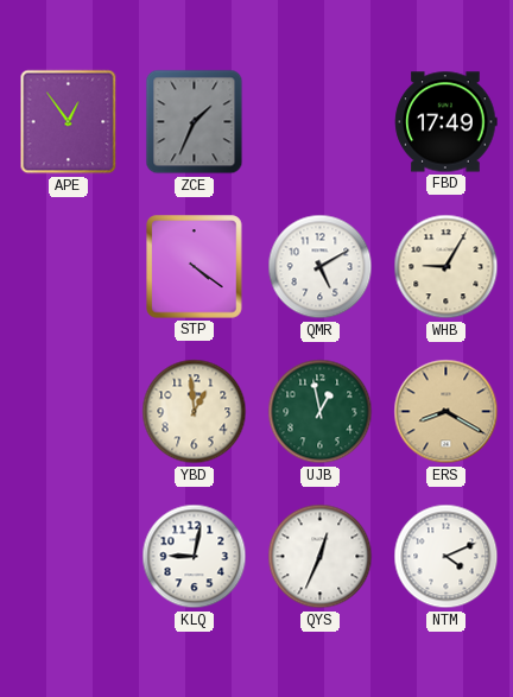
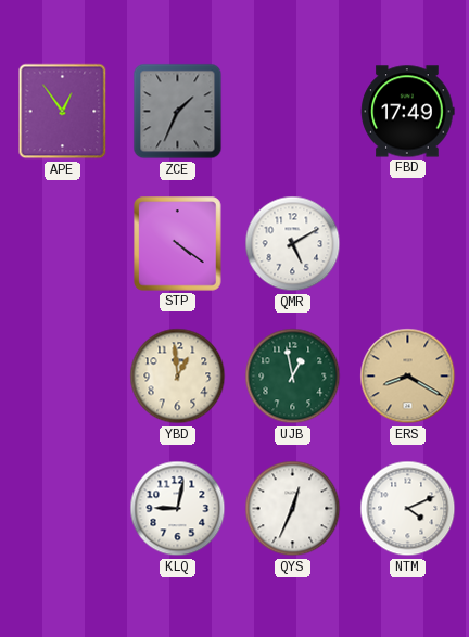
WHB: 9:05 -> none (446, 267)
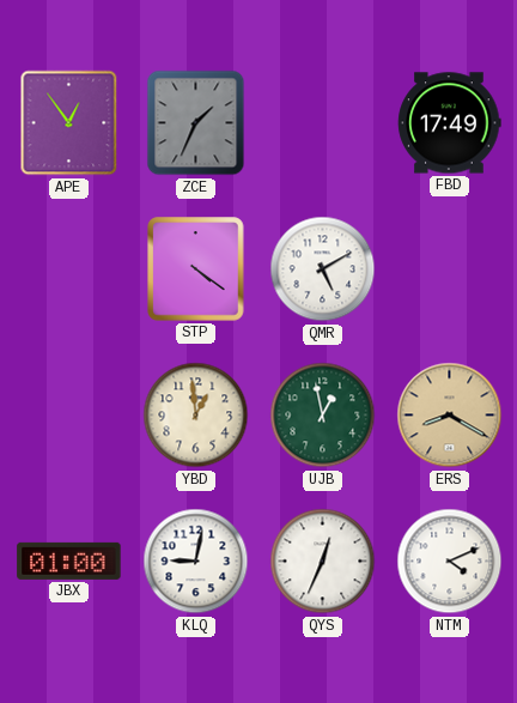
JBX: none -> 01:00 (69, 560)
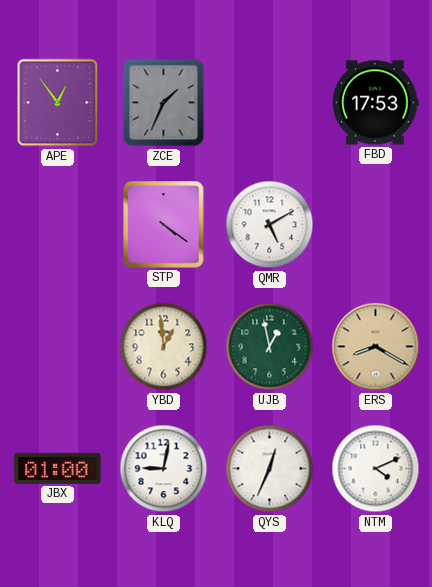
FBD: 17:49 -> 17:53 (376, 103)
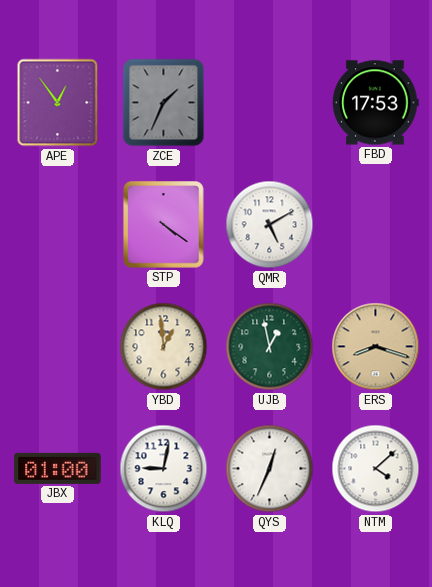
ERS: 8:20 -> 8:18 (376, 347)
NTM: 4:11 -> 4:08 (376, 469)
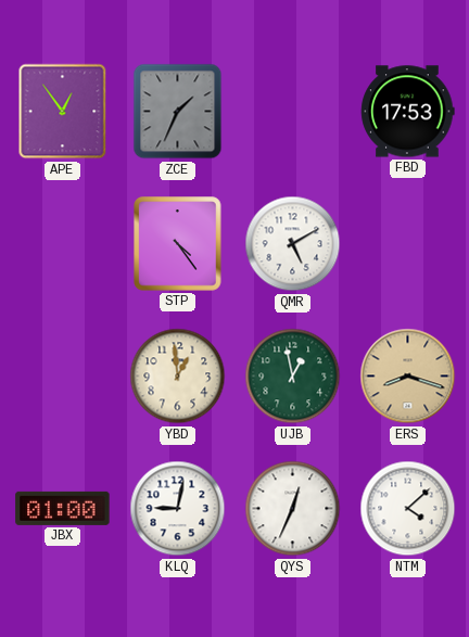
STP: 4:21 -> 4:24 (178, 244)
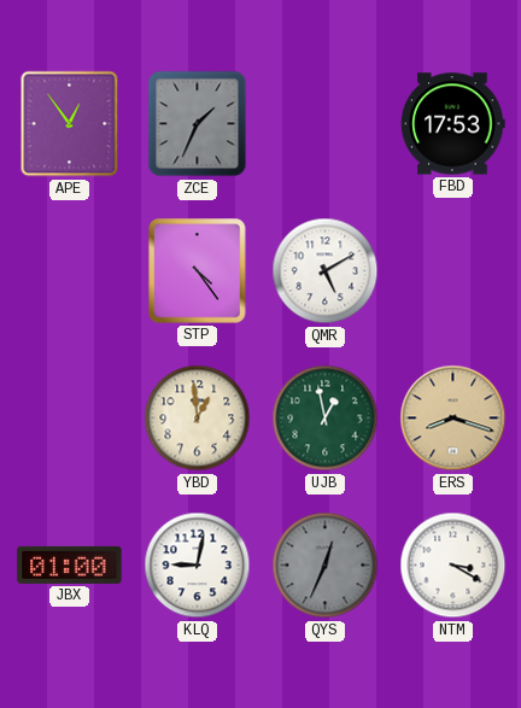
QYS dial: white -> grey (326, 566)
NTM: 4:08 -> 3:20 (453, 566)
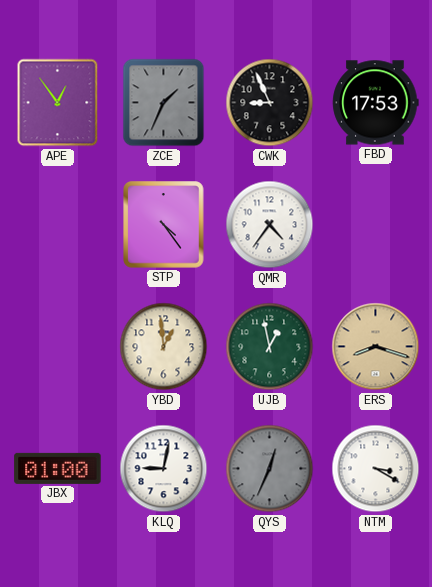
CWK: none -> 8:56 (270, 103)
QMR: 5:10 -> 4:36 (270, 225)
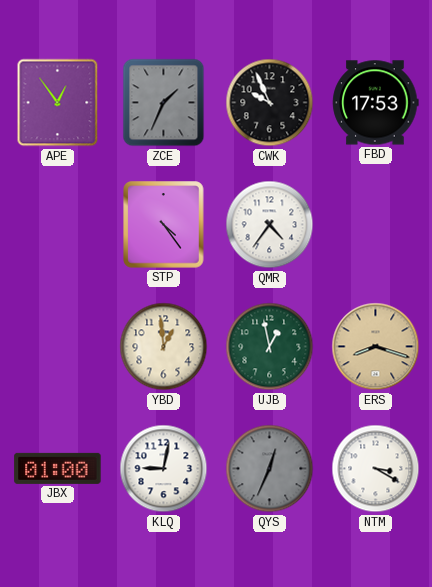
CWK: 8:56 -> 9:56 (270, 103)
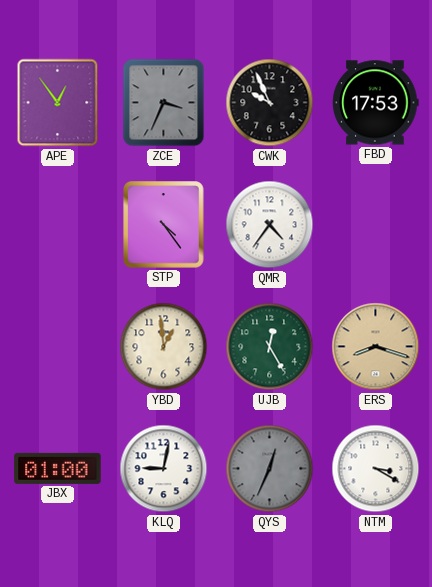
ZCE: 1:34 -> 3:34 (164, 103)
UJB: 12:58 -> 12:25 (270, 347)
